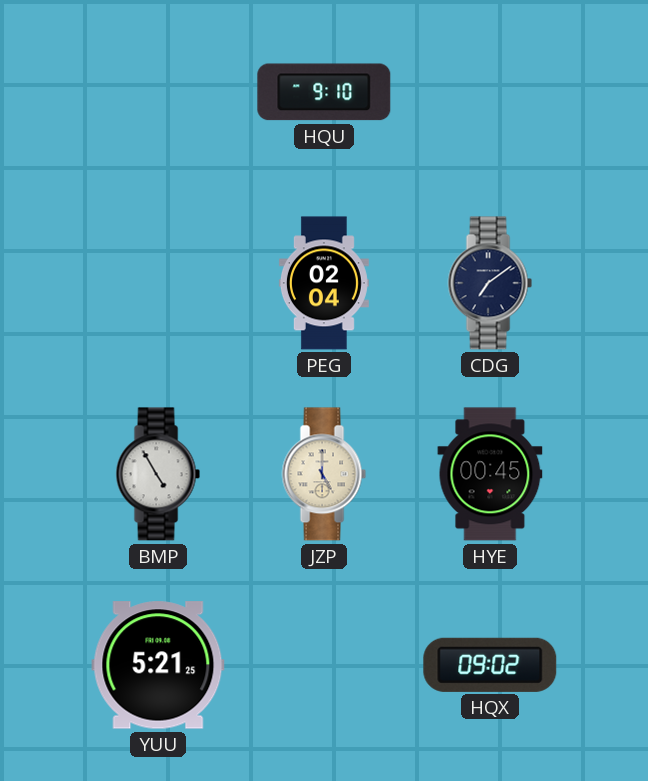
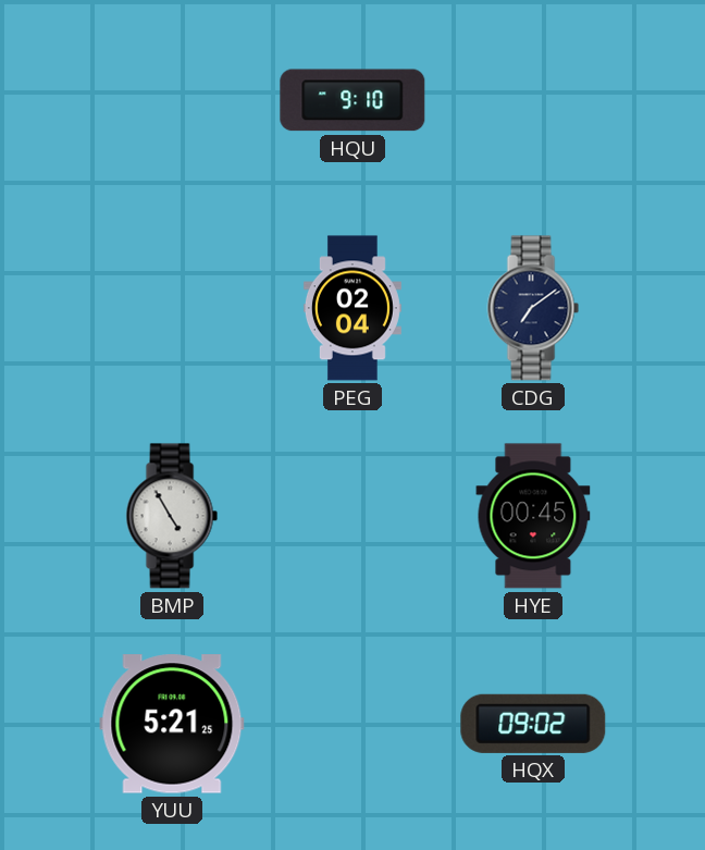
JZP: 5:00 -> none (324, 474)
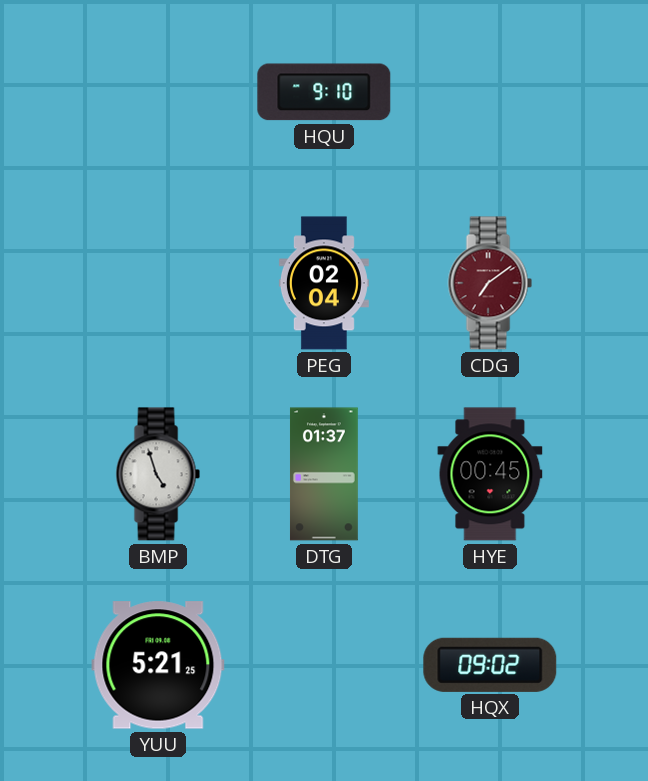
CDG dial: navy -> burgundy (490, 283)
BMP: 4:55 -> 4:57 (158, 474)
DTG: none -> 01:37 (324, 474)
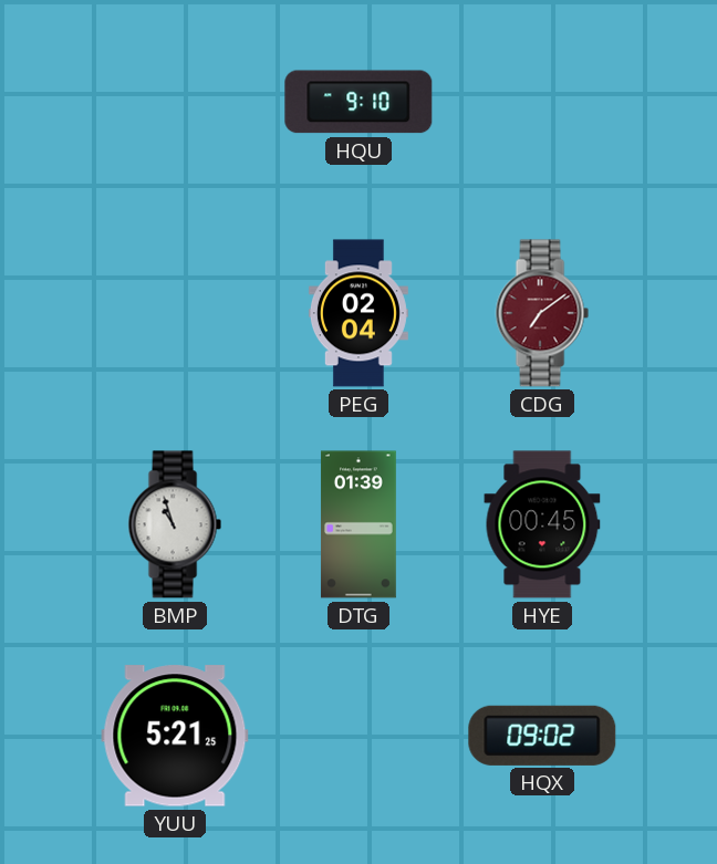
BMP: 4:57 -> 10:57 (175, 524)
DTG: 01:37 -> 01:39 (358, 524)
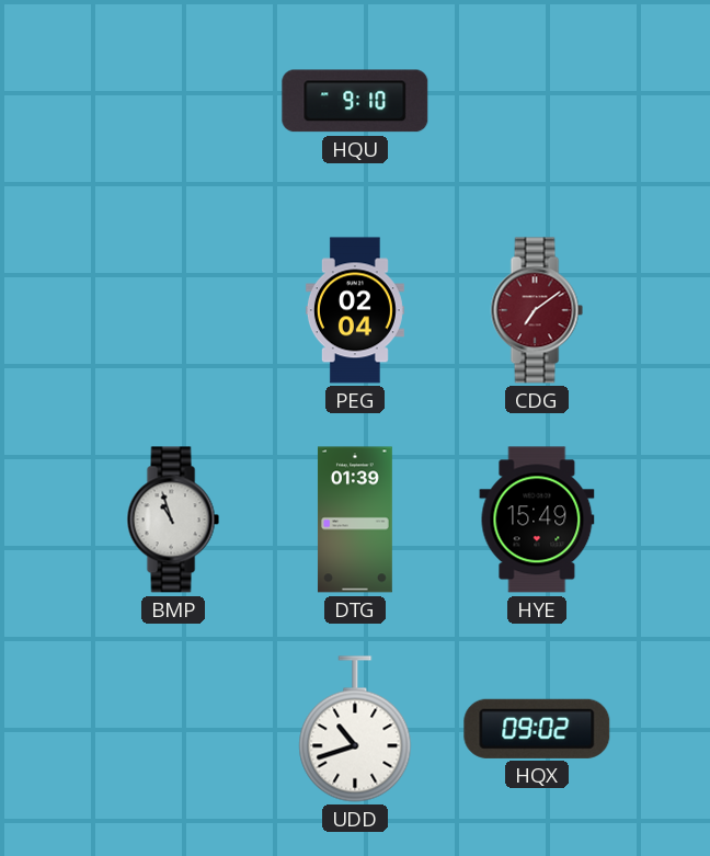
HYE: 00:45 -> 15:49 (537, 520)
YUU: 5:21 -> none (175, 736)
UDD: none -> 10:42 (355, 729)
